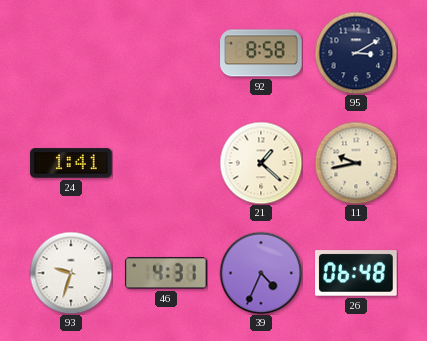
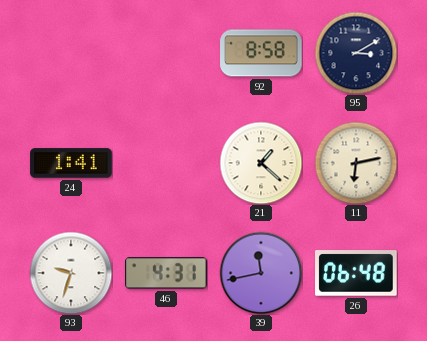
11: 9:43 -> 6:13 (356, 163)
39: 4:34 -> 11:43 (261, 273)
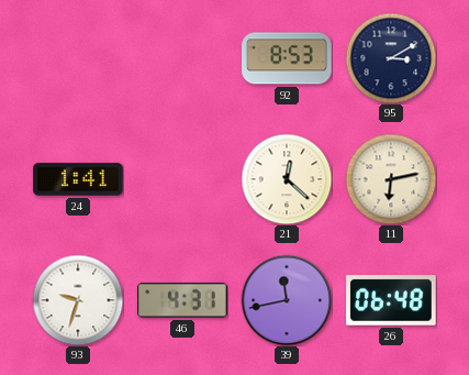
92: 8:58 -> 8:53 (287, 58)
21: 1:22 -> 12:22 (287, 179)
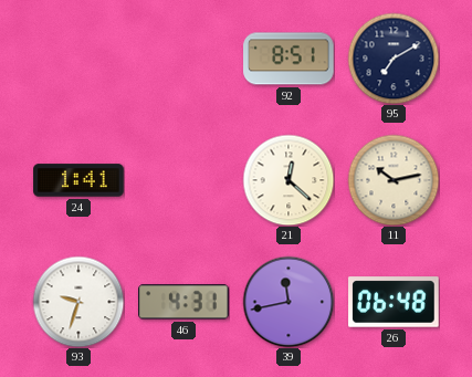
92: 8:53 -> 8:51 (289, 59)
95: 3:10 -> 7:10 (394, 59)
11: 6:13 -> 10:13 (394, 180)
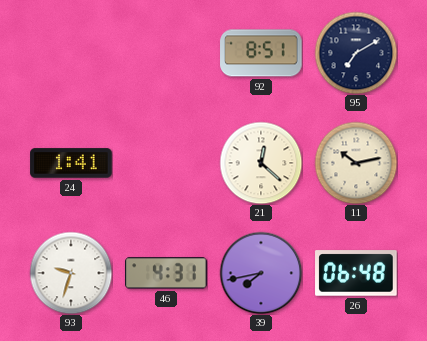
39: 11:43 -> 7:43 (261, 273)
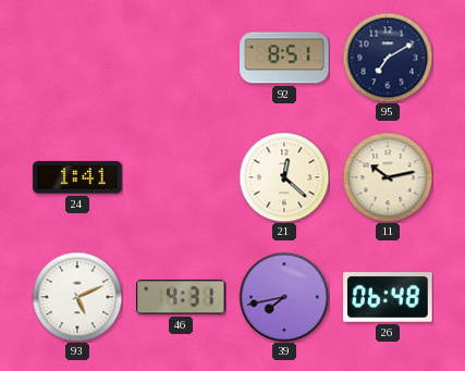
93: 9:33 -> 5:11 (77, 297)
